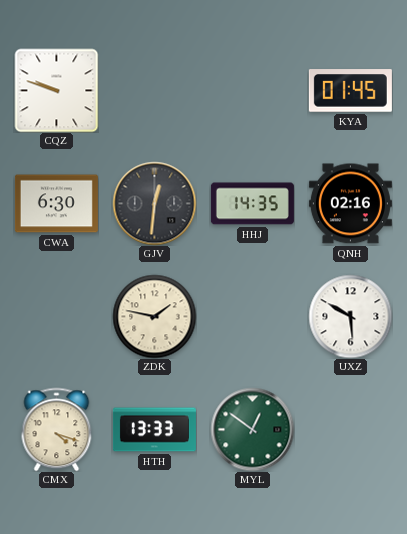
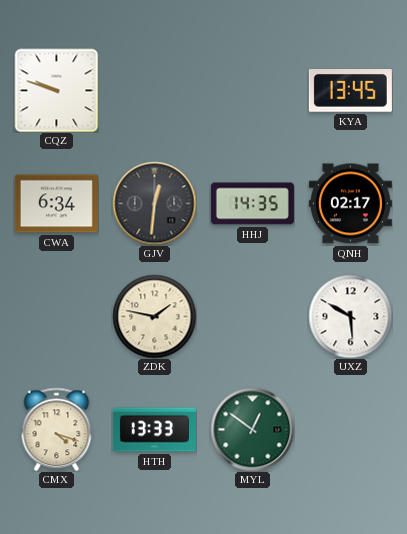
KYA: 01:45 -> 13:45 (350, 91)
CWA: 6:30 -> 6:34 (56, 204)
QNH: 02:16 -> 02:17 (350, 204)
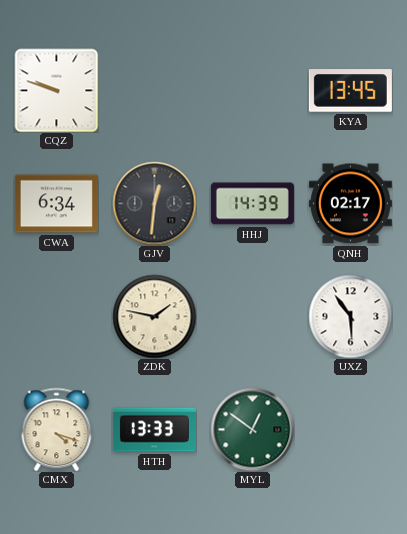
HHJ: 14:35 -> 14:39 (252, 204)
UXZ: 5:50 -> 5:54 (350, 316)
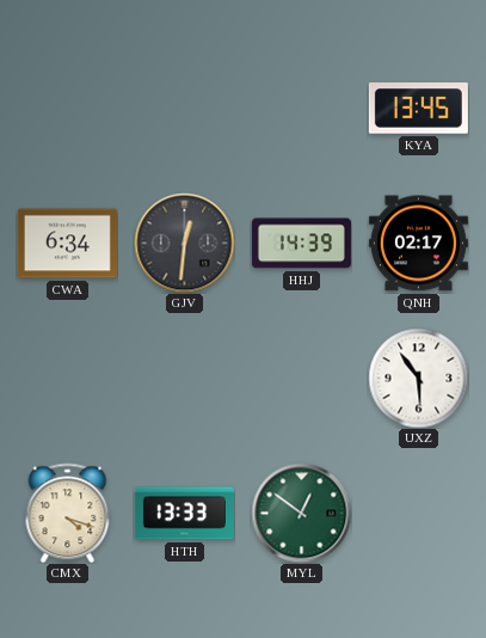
CQZ: 9:48 -> none (56, 90)
ZDK: 1:47 -> none (154, 316)
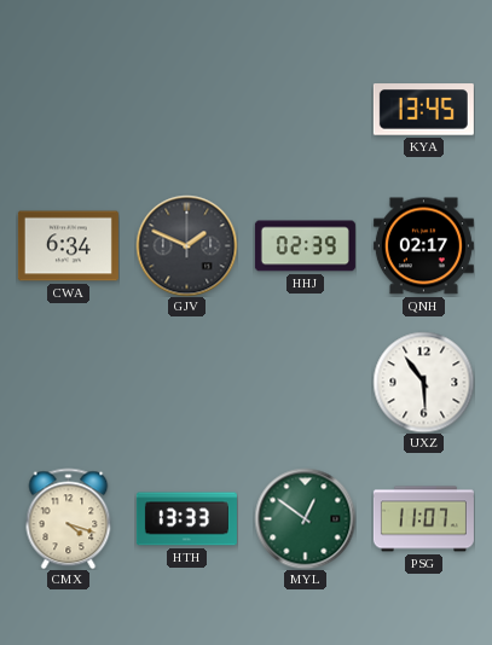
GJV: 12:31 -> 1:49 (186, 245)
HHJ: 14:39 -> 02:39 (305, 246)
PSG: none -> 11:07 (423, 519)
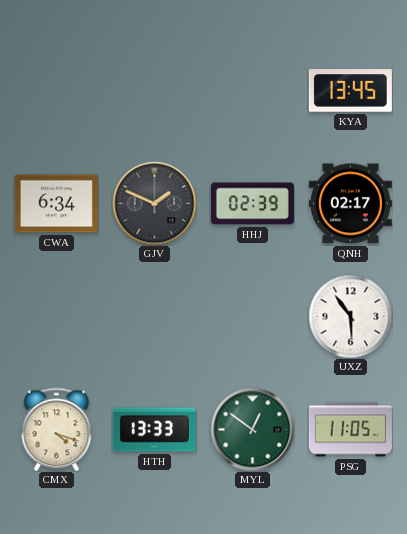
PSG: 11:07 -> 11:05 (350, 430)
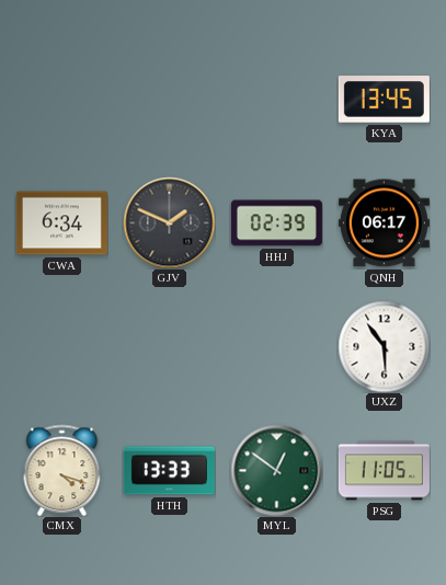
QNH: 02:17 -> 06:17 (384, 223)
